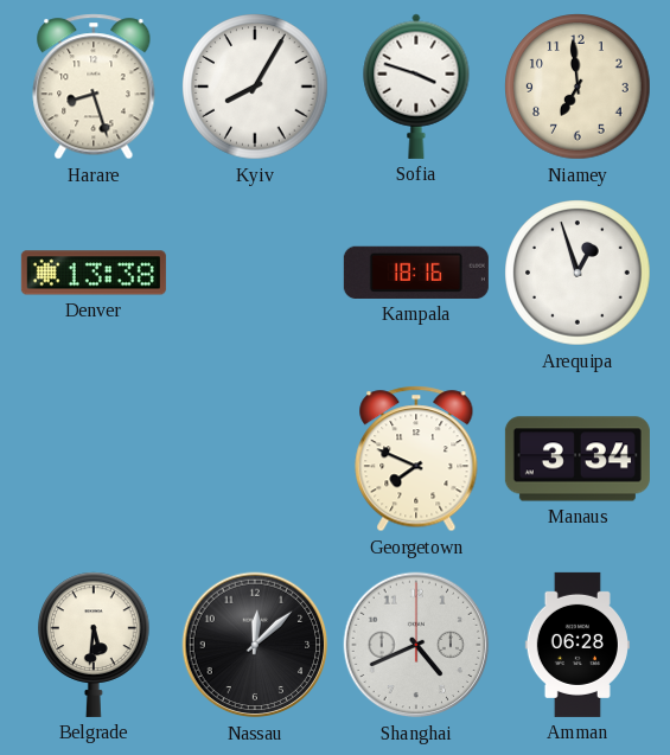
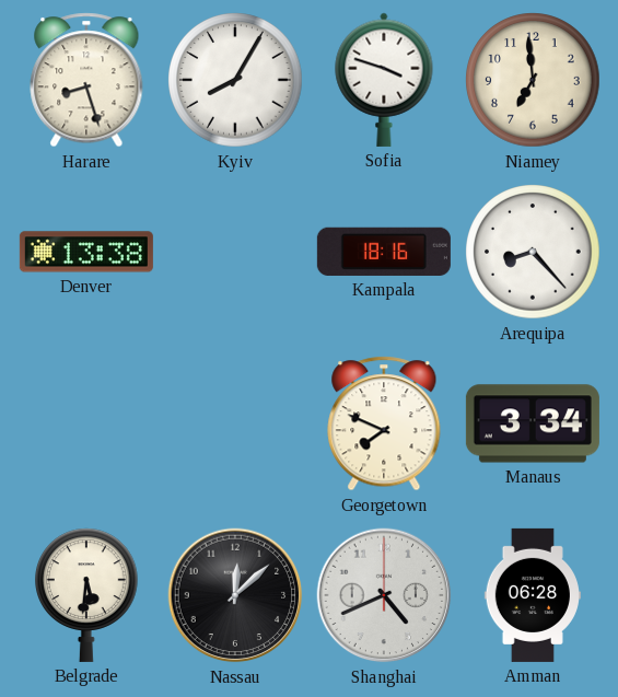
Arequipa: 12:57 -> 8:23 (533, 252)
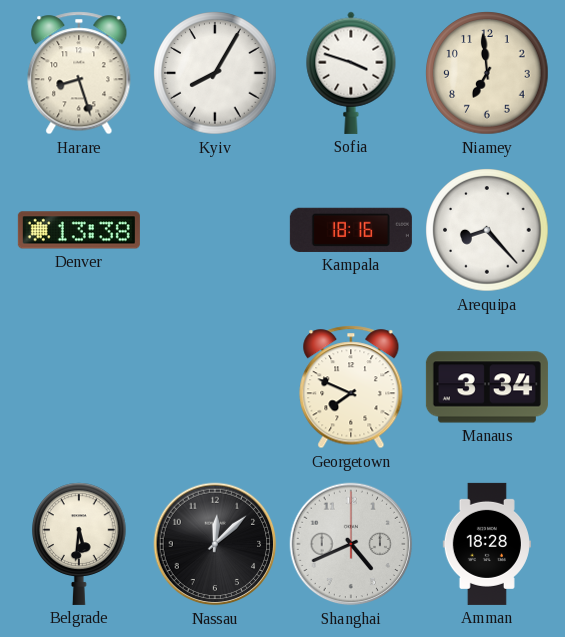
Amman: 06:28 -> 18:28 (486, 544)
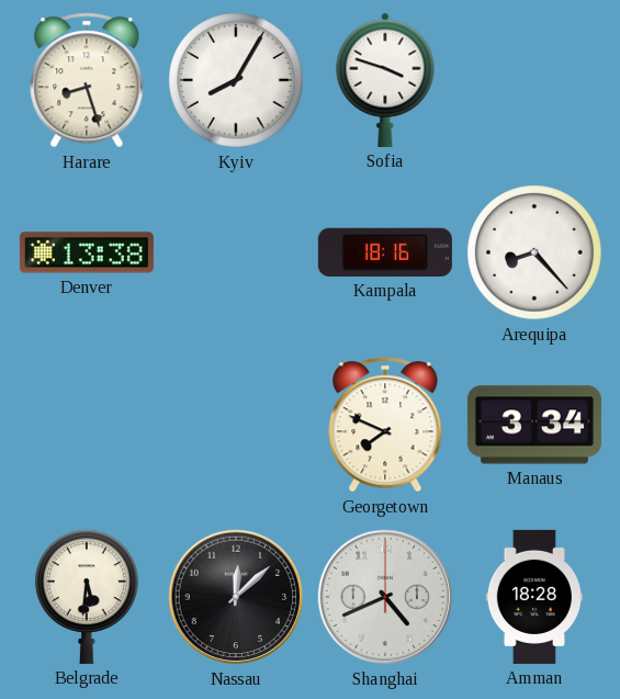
Niamey: 6:59 -> none (487, 73)
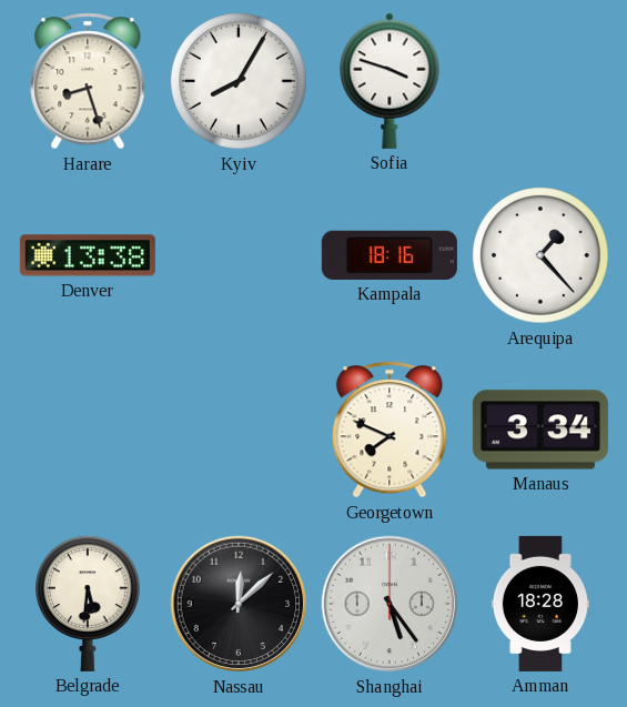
Arequipa: 8:23 -> 1:23 (540, 255)
Shanghai: 4:41 -> 5:24 (390, 604)
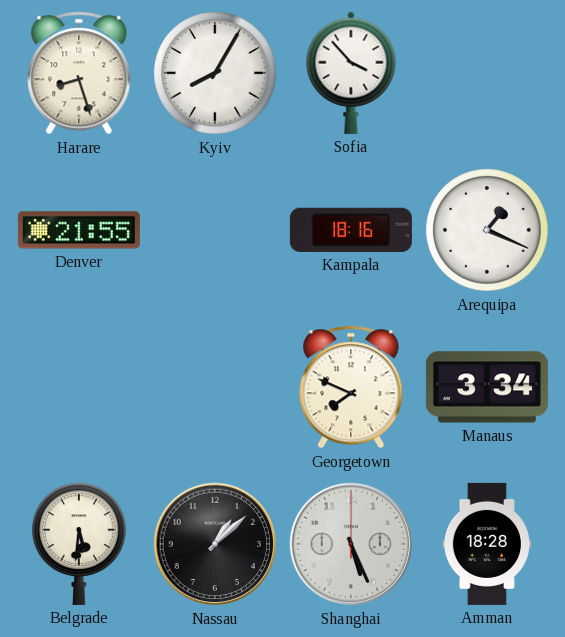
Sofia: 3:48 -> 3:53 (351, 73)
Denver: 13:38 -> 21:55 (79, 230)
Arequipa: 1:23 -> 1:19 (487, 230)
Nassau: 12:08 -> 1:08 (215, 544)
Shanghai: 5:24 -> 5:26 (351, 544)
